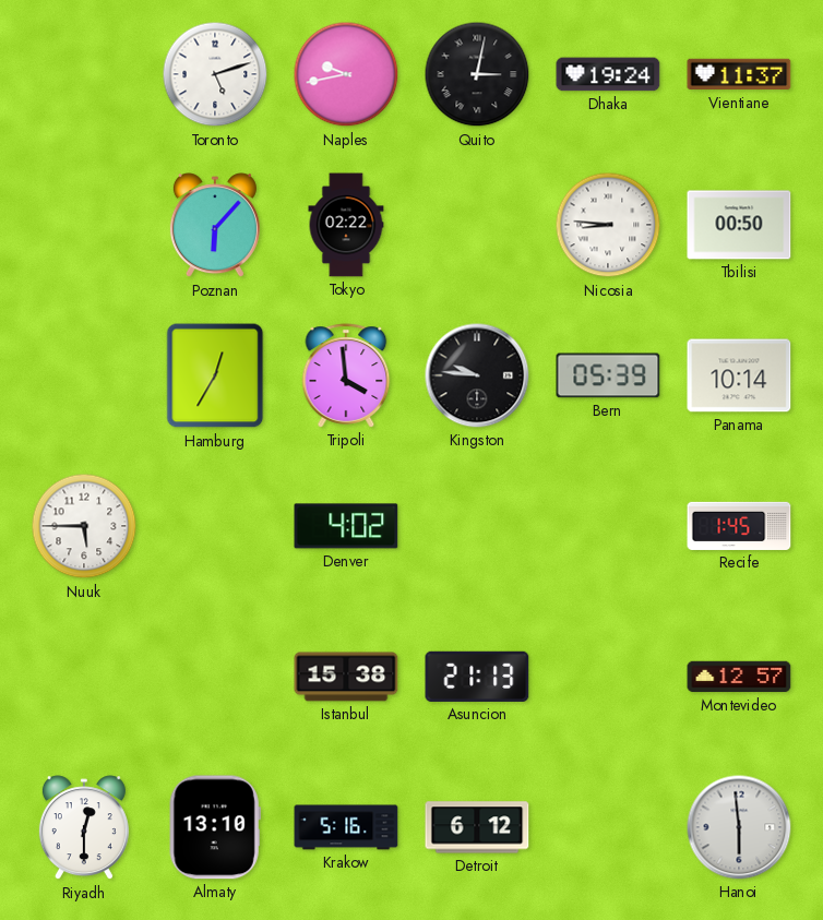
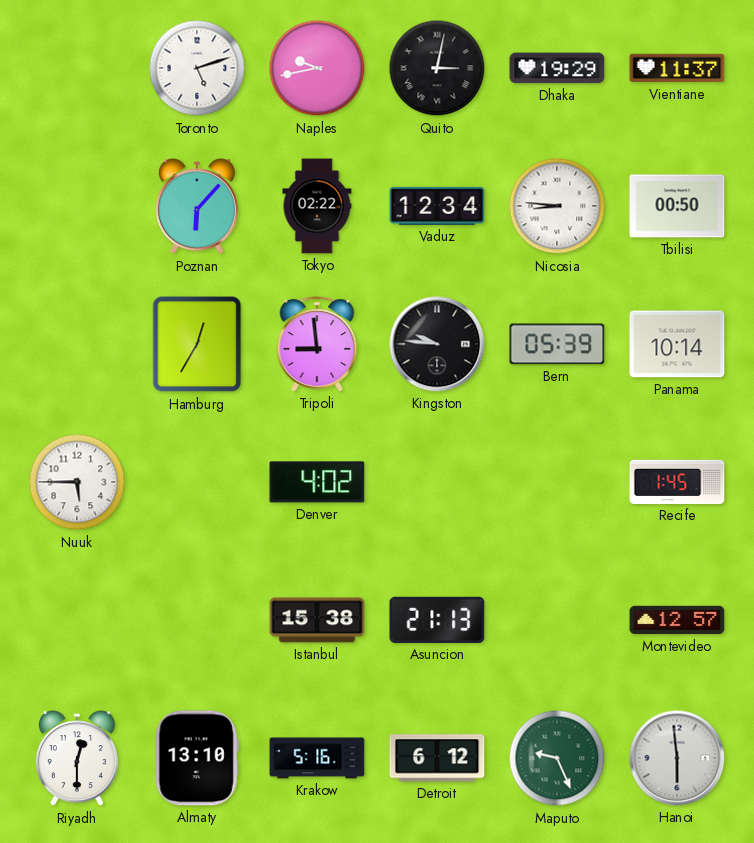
Dhaka: 19:24 -> 19:29 (557, 68)
Vaduz: none -> 12:34 (437, 206)
Tripoli: 3:59 -> 8:59 (317, 344)
Maputo: none -> 9:26 (557, 758)
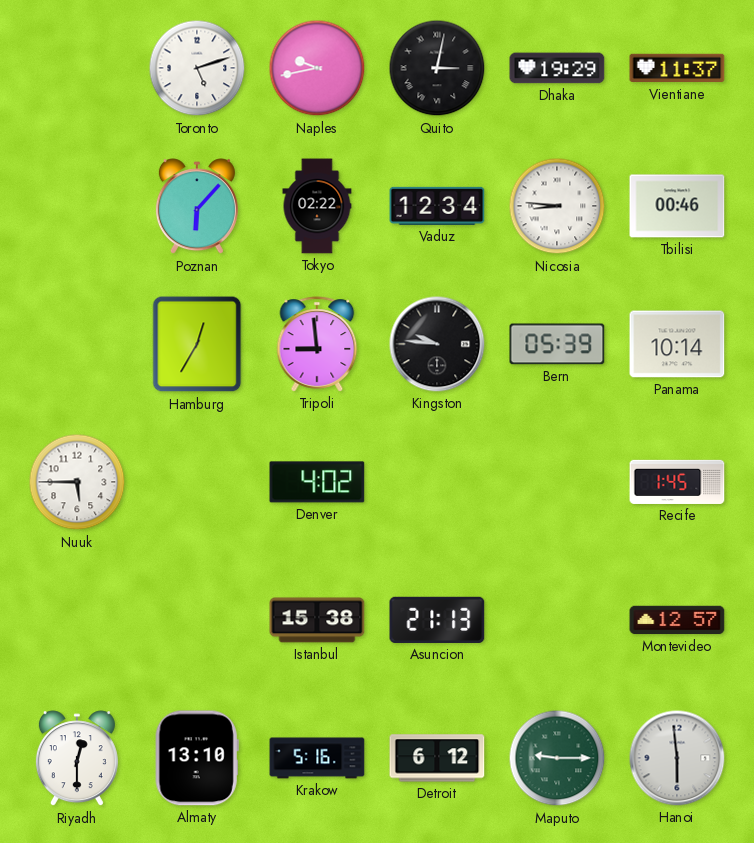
Tbilisi: 00:50 -> 00:46 (677, 206)
Maputo: 9:26 -> 9:15 (557, 758)
